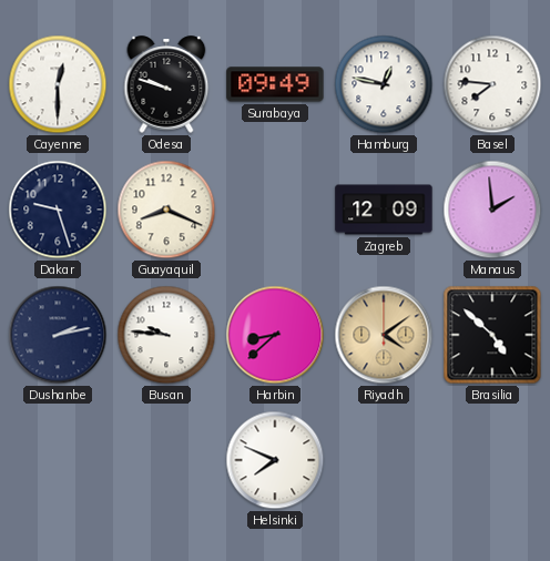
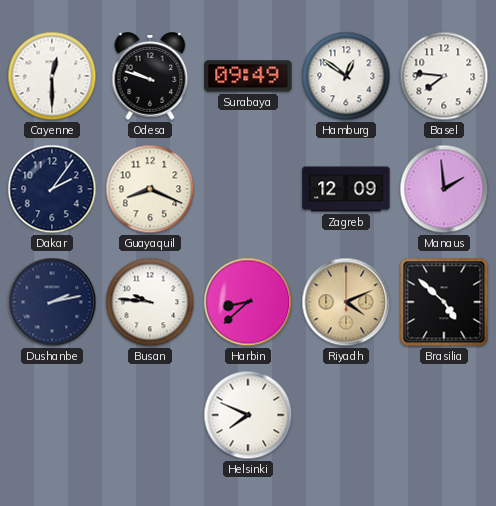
Hamburg: 12:47 -> 12:51 (346, 76)
Dakar: 9:27 -> 2:06 (52, 189)
Riyadh: 4:09 -> 4:11 (346, 302)
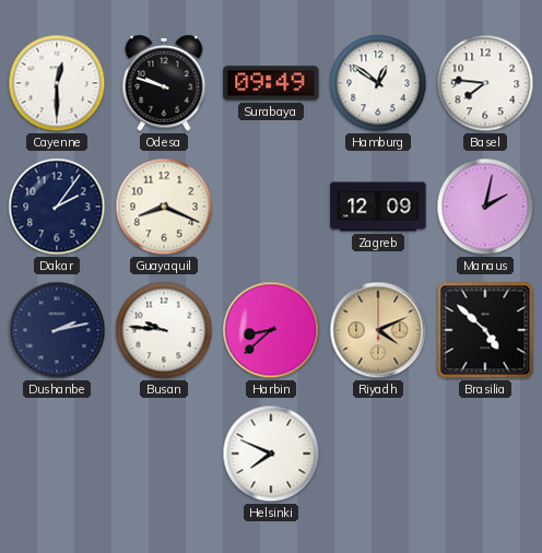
Manaus: 1:59 -> 2:02 (485, 207)
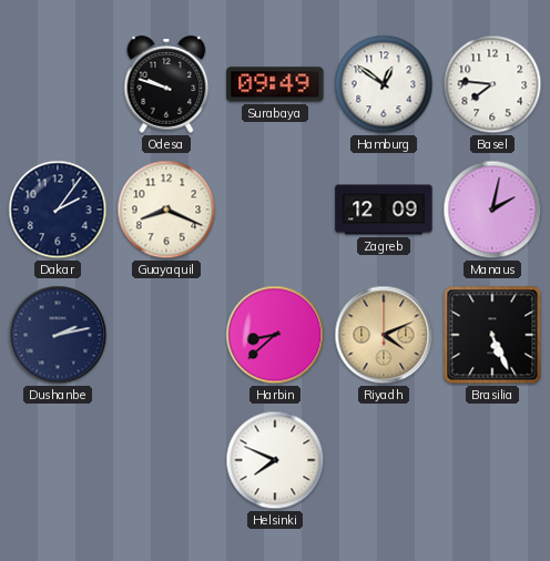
Cayenne: 12:30 -> none (57, 83)
Busan: 9:46 -> none (164, 330)
Brasilia: 4:52 -> 5:26 (492, 335)
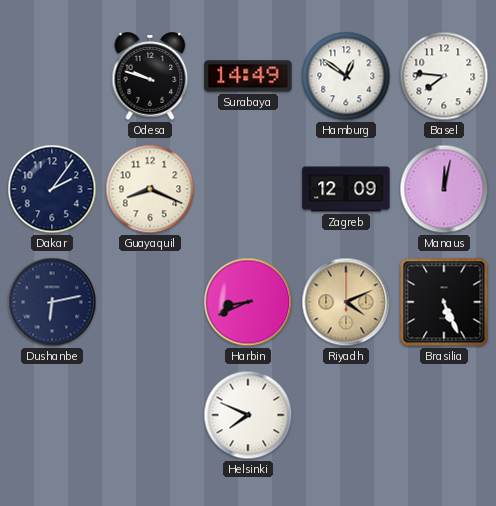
Surabaya: 09:49 -> 14:49 (248, 76)
Manaus: 2:02 -> 12:02 (444, 189)
Dushanbe: 2:13 -> 6:13 (52, 302)
Harbin: 8:38 -> 8:41 (248, 302)
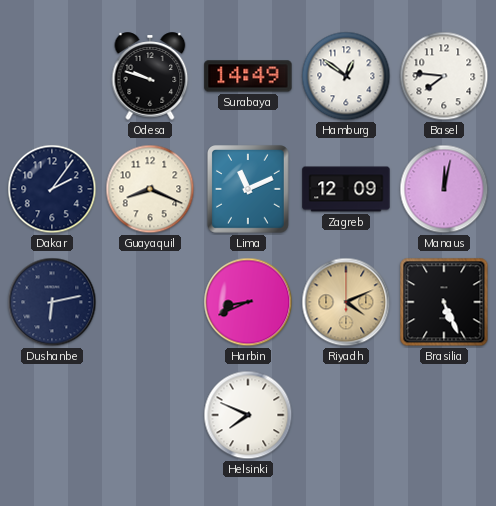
Lima: none -> 11:11 (248, 190)
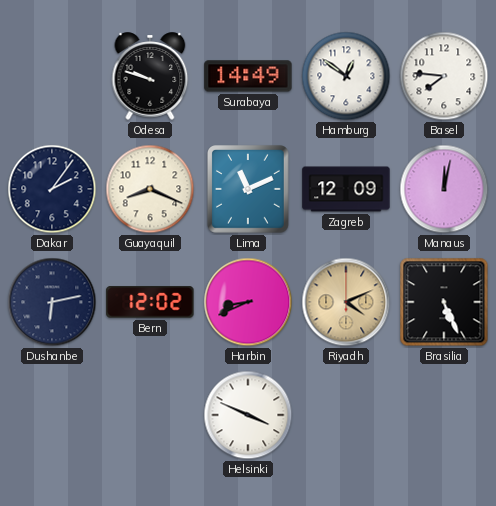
Bern: none -> 12:02 (150, 302)
Helsinki: 7:49 -> 3:49 (248, 415)
